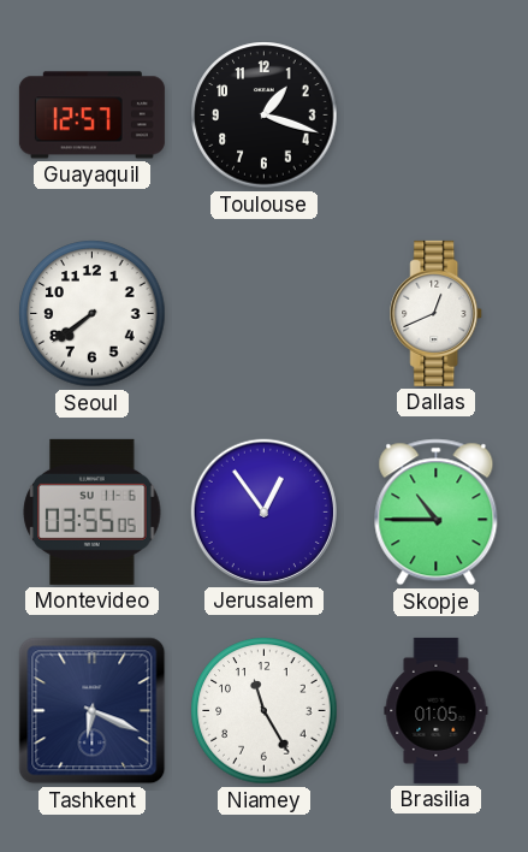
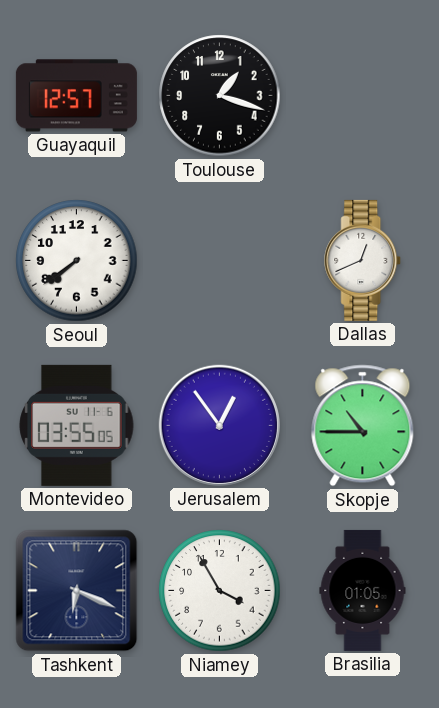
Niamey: 11:25 -> 3:55 (220, 591)
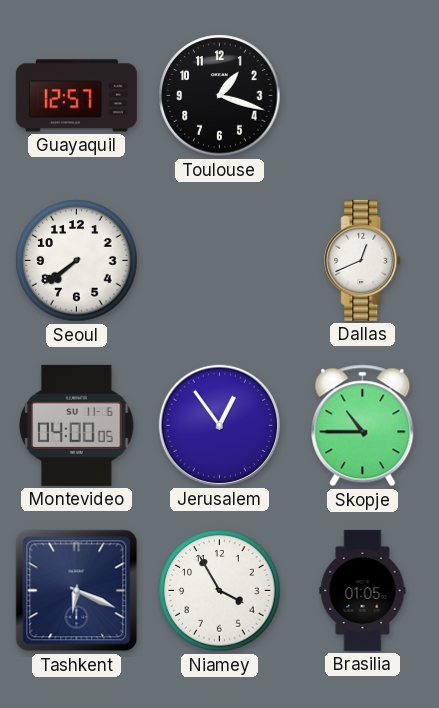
Montevideo: 03:55 -> 04:00 (77, 425)
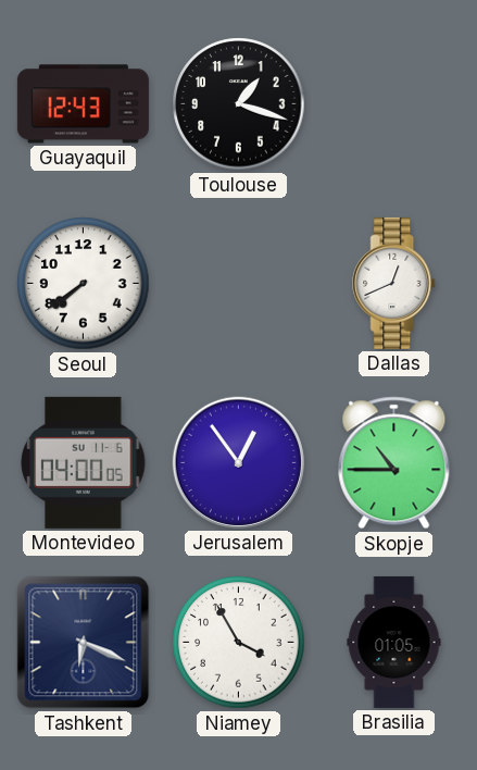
Guayaquil: 12:57 -> 12:43 (83, 104)
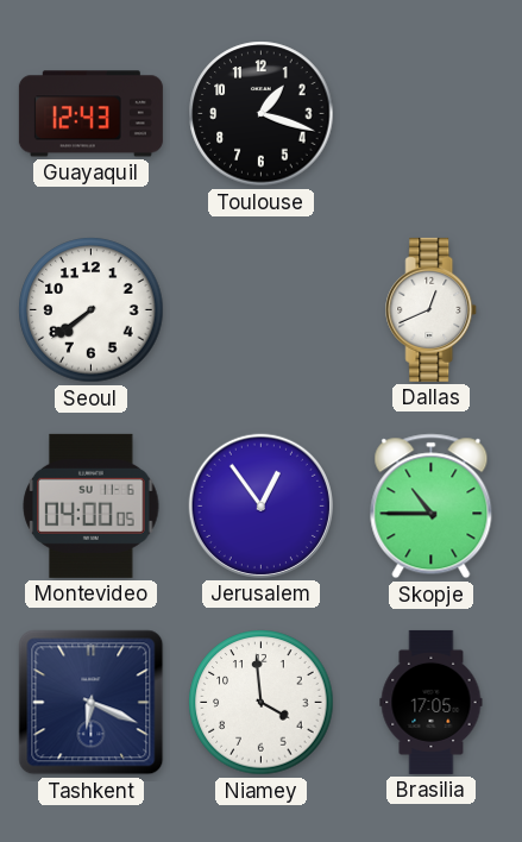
Niamey: 3:55 -> 3:59 (262, 703)
Brasilia: 01:05 -> 17:05 (432, 702)
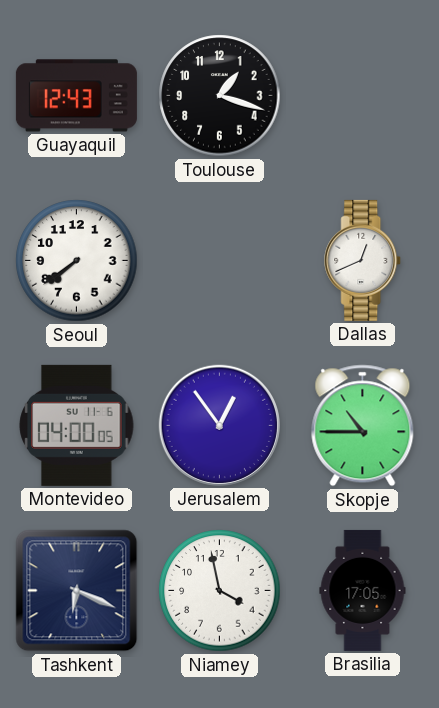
Niamey: 3:59 -> 3:58 (220, 591)
